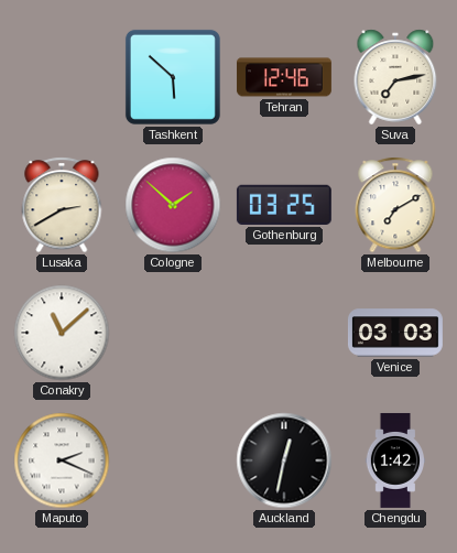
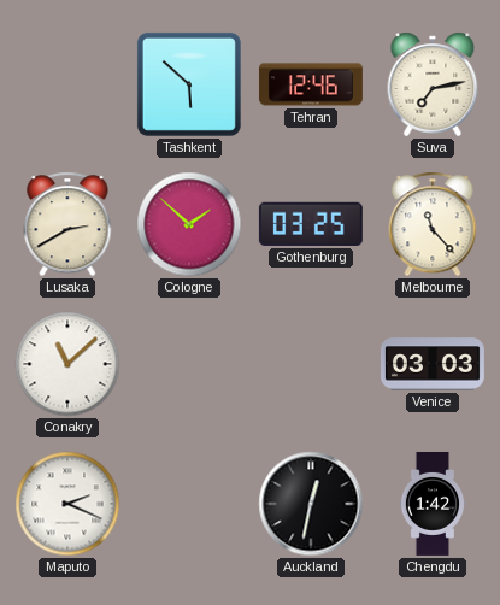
Melbourne: 7:10 -> 11:23 (433, 224)
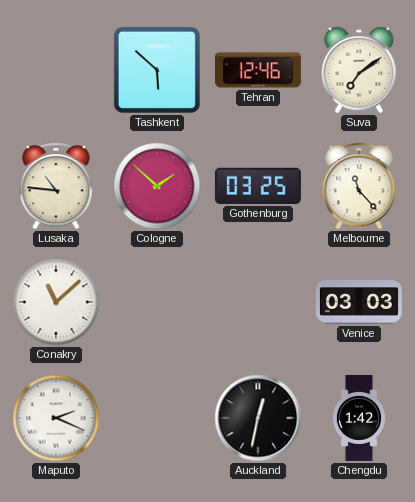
Suva: 7:13 -> 7:09 (359, 70)
Lusaka: 2:40 -> 10:46 (56, 186)
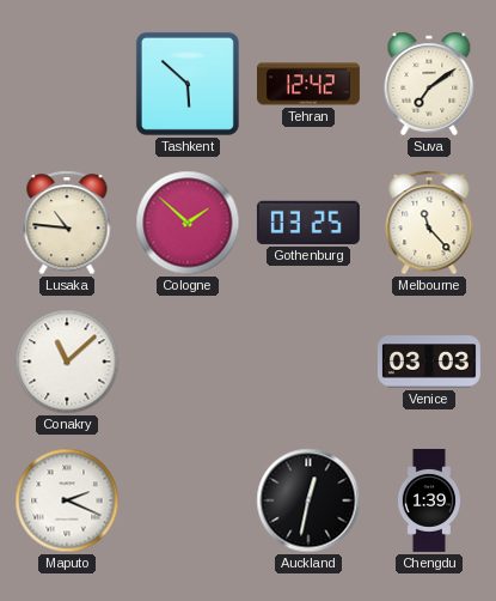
Tehran: 12:46 -> 12:42 (308, 84)
Chengdu: 1:42 -> 1:39 (428, 500)
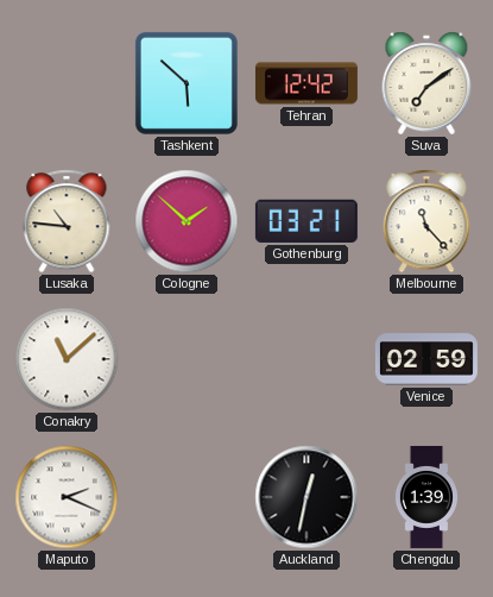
Gothenburg: 03:25 -> 03:21 (306, 221)
Venice: 03:03 -> 02:59 (426, 359)
